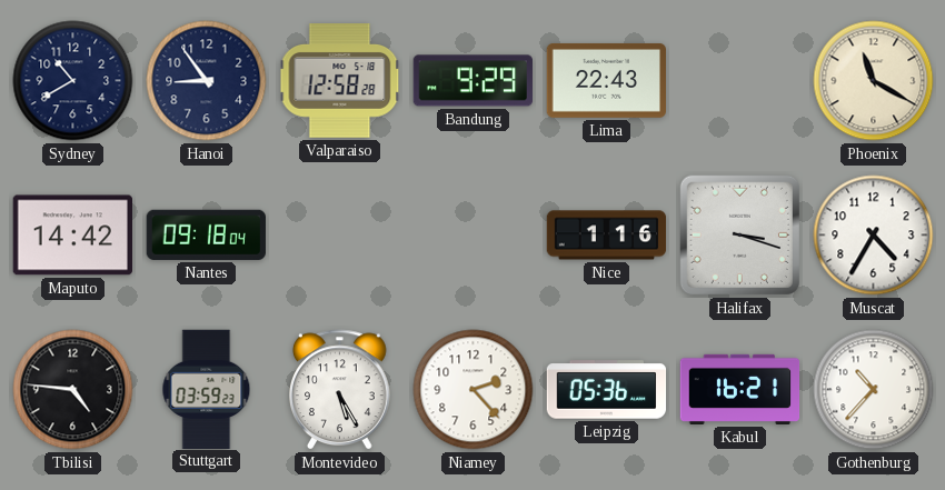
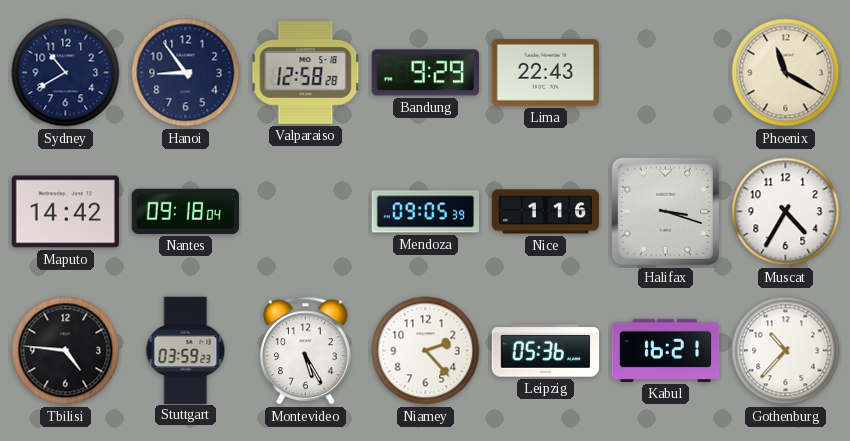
Mendoza: none -> 09:05 (426, 212)
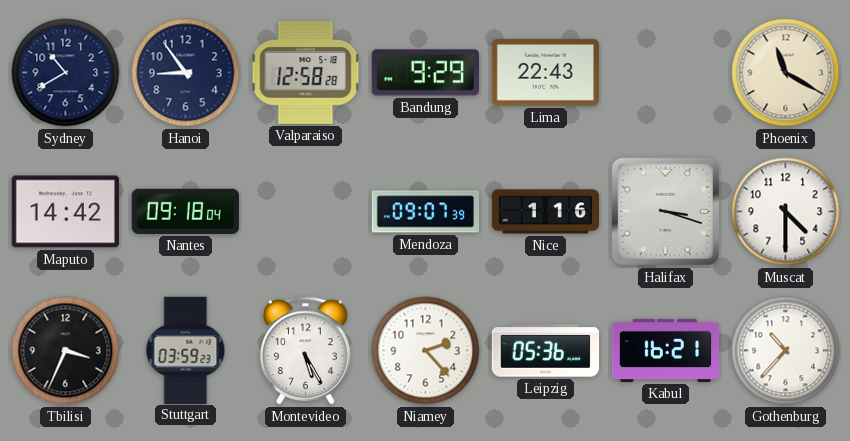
Mendoza: 09:05 -> 09:07 (426, 212)
Muscat: 4:35 -> 4:30 (786, 212)
Tbilisi: 4:46 -> 3:34 (66, 351)
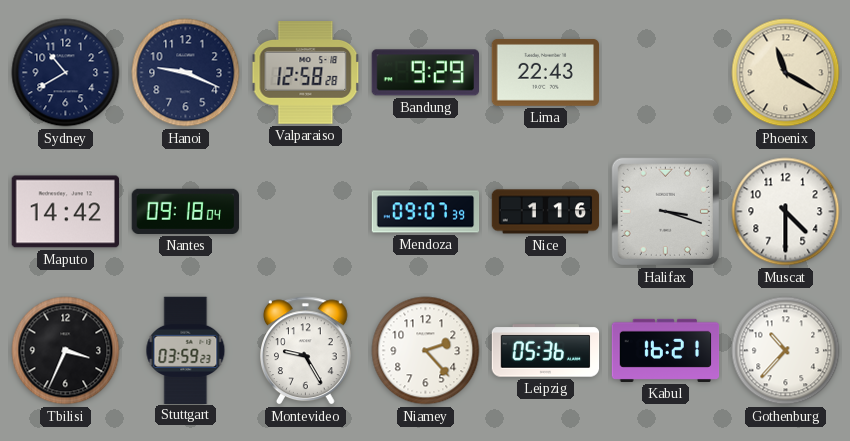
Hanoi: 8:54 -> 9:19 (186, 73)
Montevideo: 5:25 -> 9:25 (306, 351)
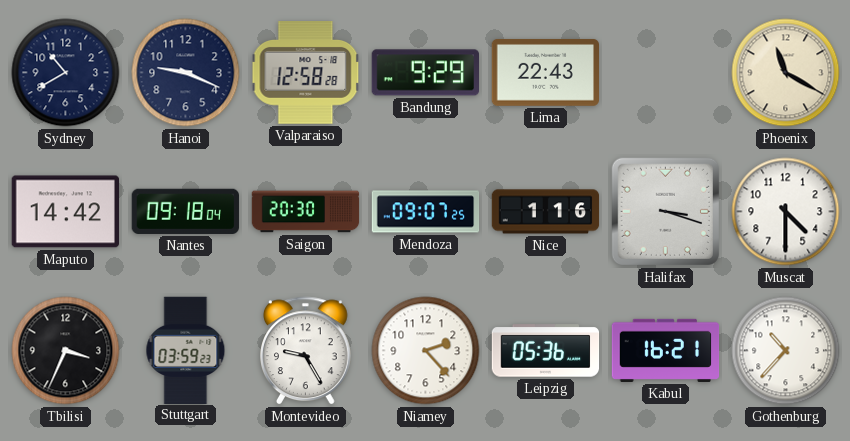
Saigon: none -> 20:30 (306, 212)
Mendoza: 09:07:39 -> 09:07:25 (426, 212)
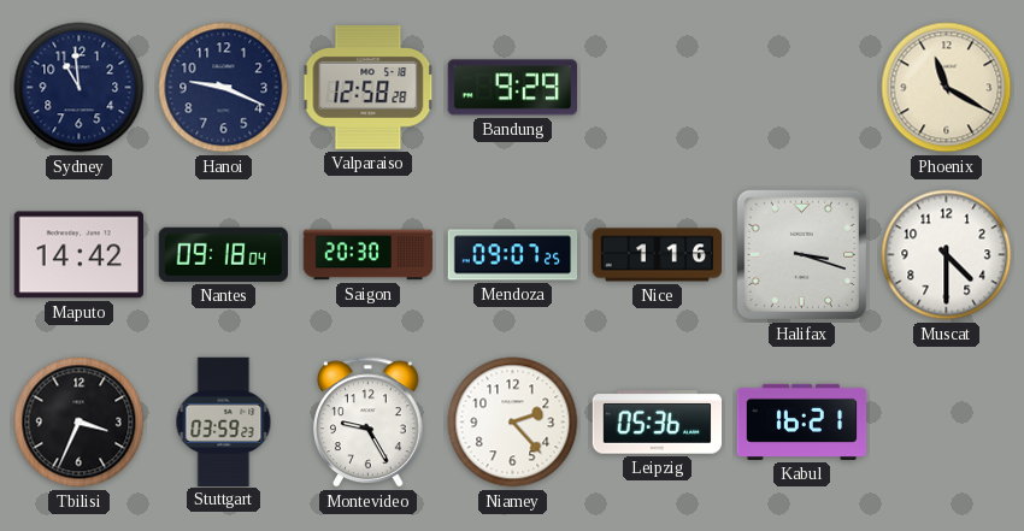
Sydney: 10:40 -> 10:59 (80, 88)
Lima: 22:43 -> none (545, 73)
Gothenburg: 10:37 -> none (786, 351)
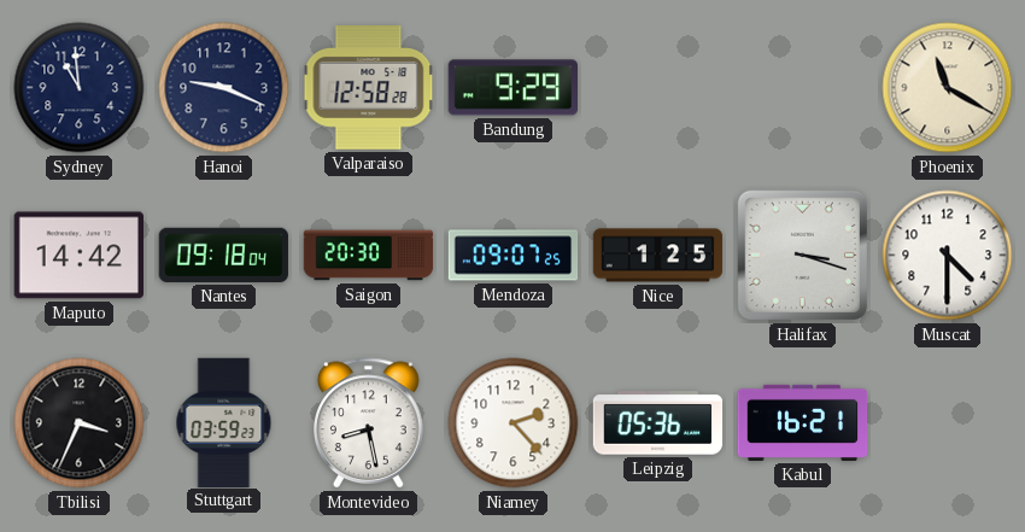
Nice: 1:16 -> 1:25 (658, 256)
Montevideo: 9:25 -> 8:28 (369, 423)
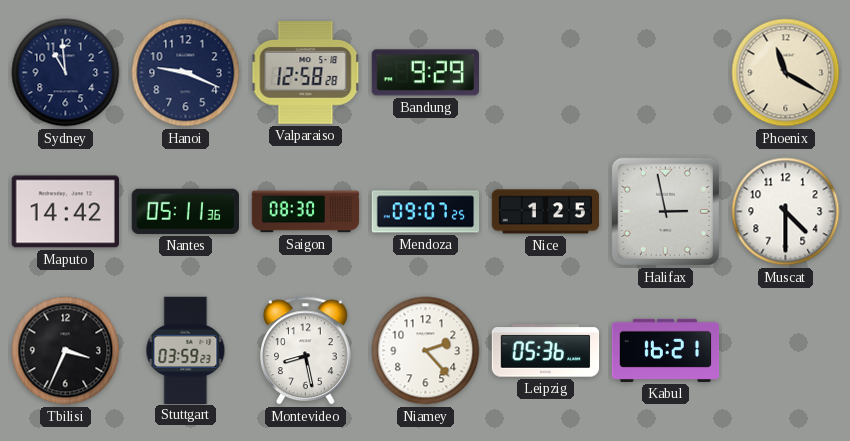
Nantes: 09:18 -> 05:11 (185, 211)
Saigon: 20:30 -> 08:30 (306, 212)
Halifax: 3:18 -> 2:58 (665, 211)
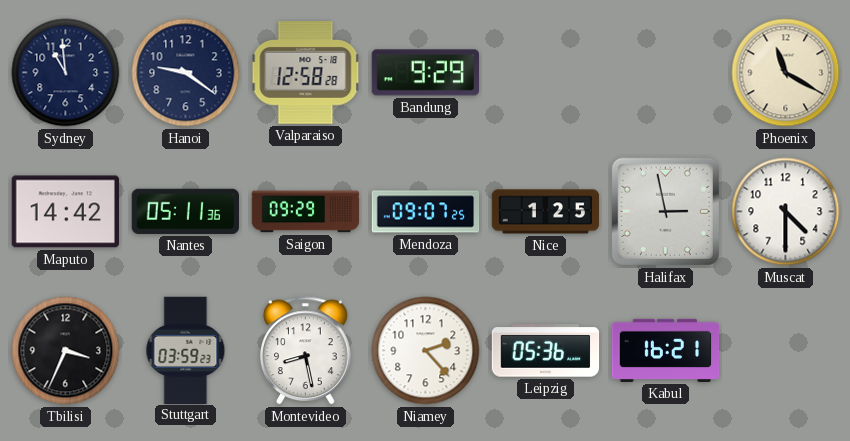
Hanoi: 9:19 -> 9:21 (186, 73)
Saigon: 08:30 -> 09:29 (306, 212)
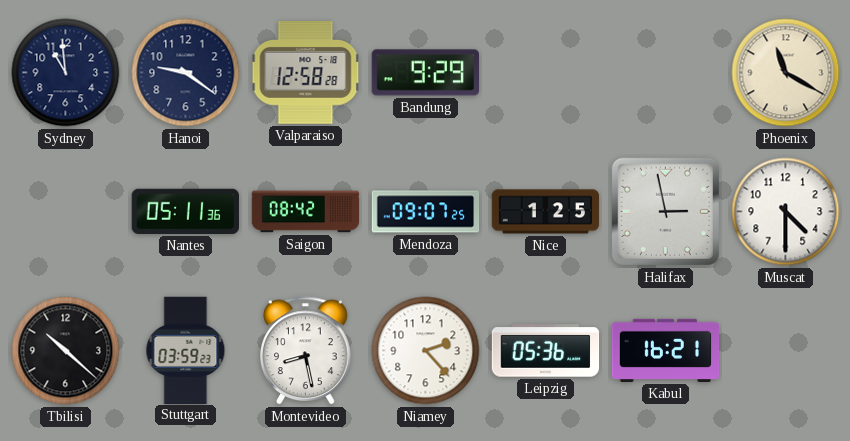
Maputo: 14:42 -> none (65, 212)
Saigon: 09:29 -> 08:42 (306, 212)
Tbilisi: 3:34 -> 10:22 (66, 351)
